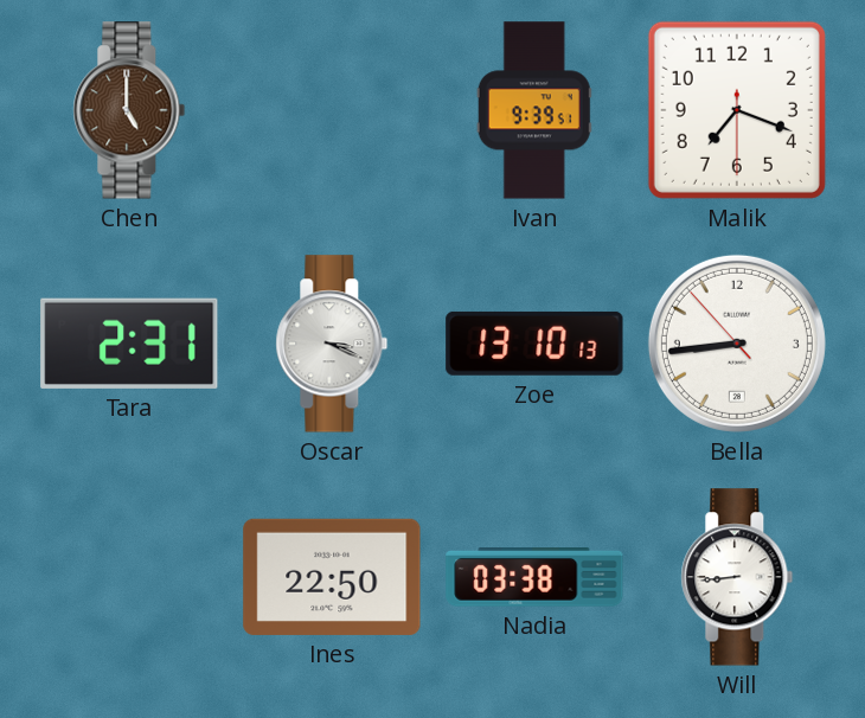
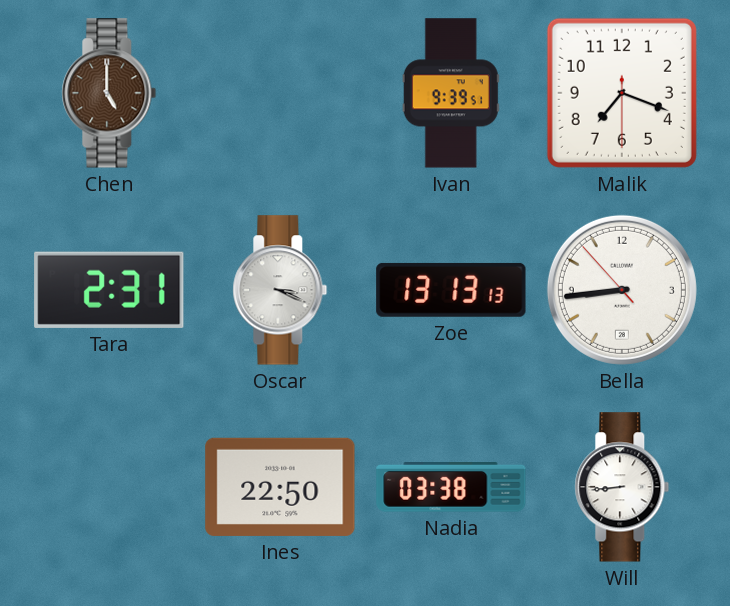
Zoe: 13:10 -> 13:13 (451, 290)
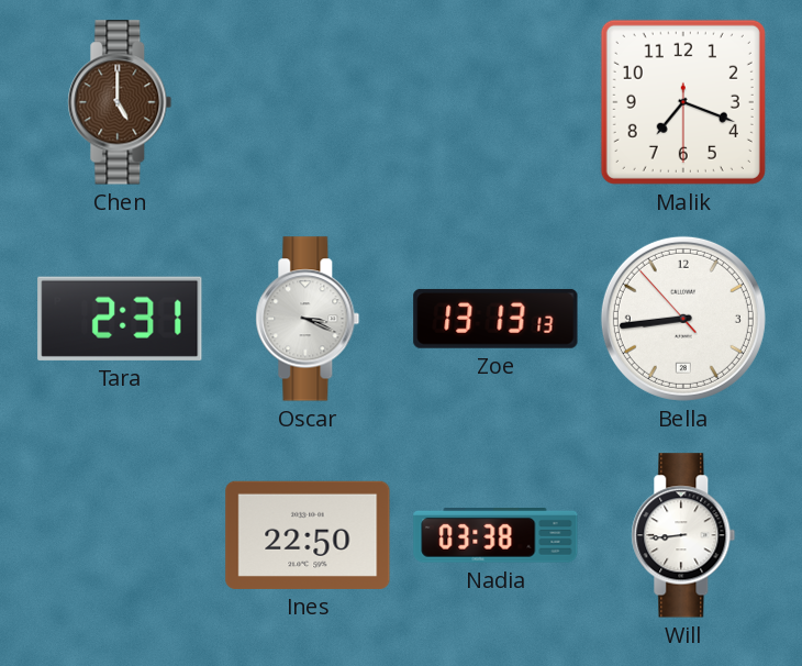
Ivan: 9:39 -> none (451, 93)
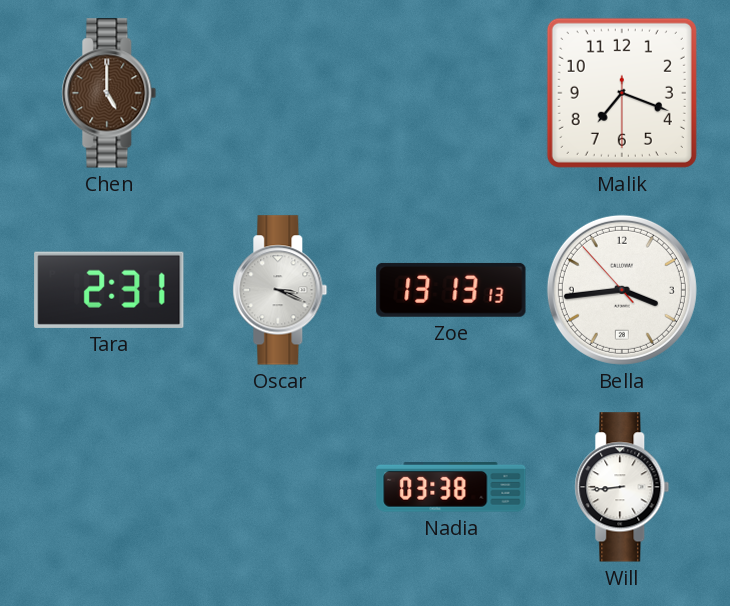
Bella: 8:43 -> 3:43 (622, 290)
Ines: 22:50 -> none (308, 535)
